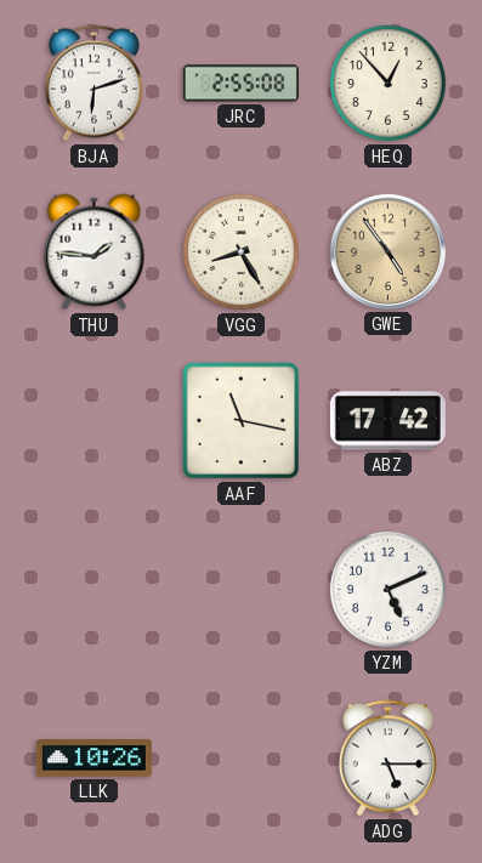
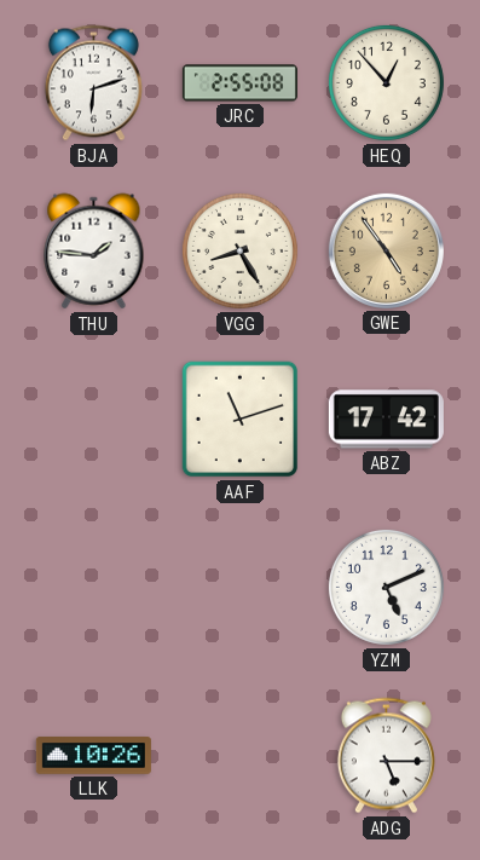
AAF: 11:17 -> 11:12 (241, 420)
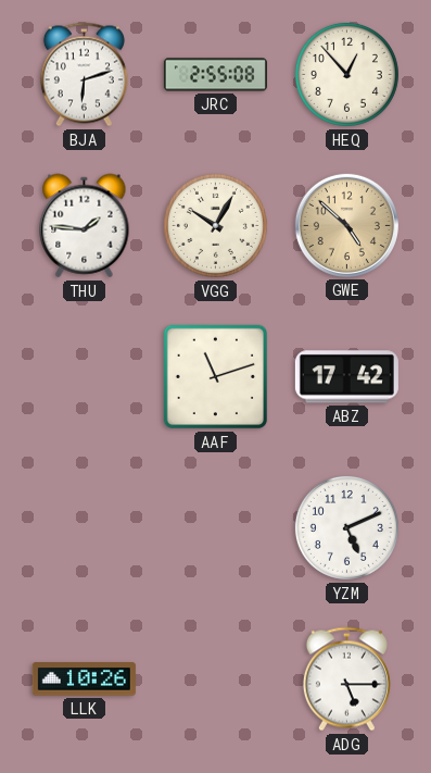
VGG: 8:25 -> 10:05 (215, 225)
GWE: 4:54 -> 4:52 (346, 225)
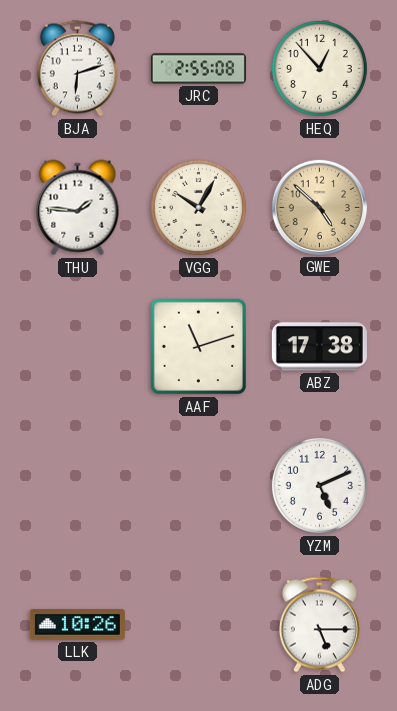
ABZ: 17:42 -> 17:38 (319, 347)
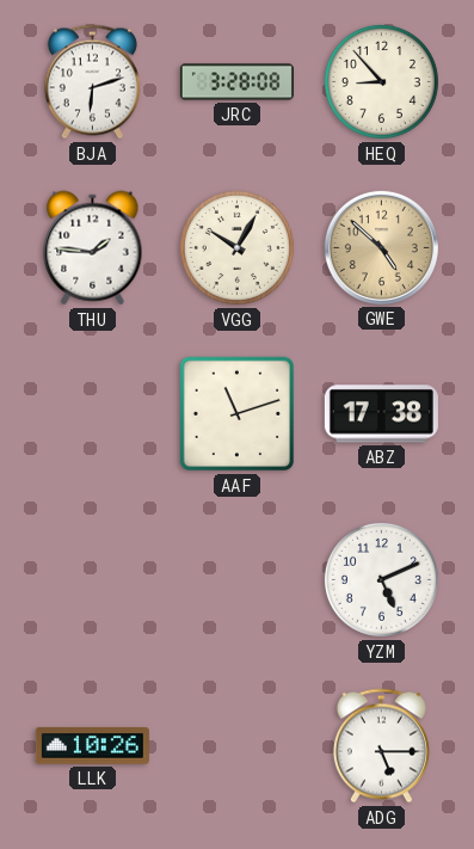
JRC: 2:55 -> 3:28 (236, 82)
HEQ: 12:53 -> 8:53 (381, 81)
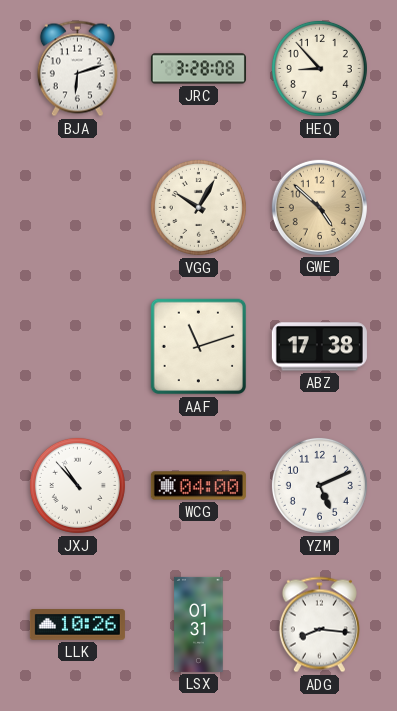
THU: 1:46 -> none (93, 248)
JXJ: none -> 10:53 (77, 485)
WCG: none -> 04:00 (198, 486)
LSX: none -> 01:31 (199, 624)
ADG: 5:15 -> 8:16 (319, 625)
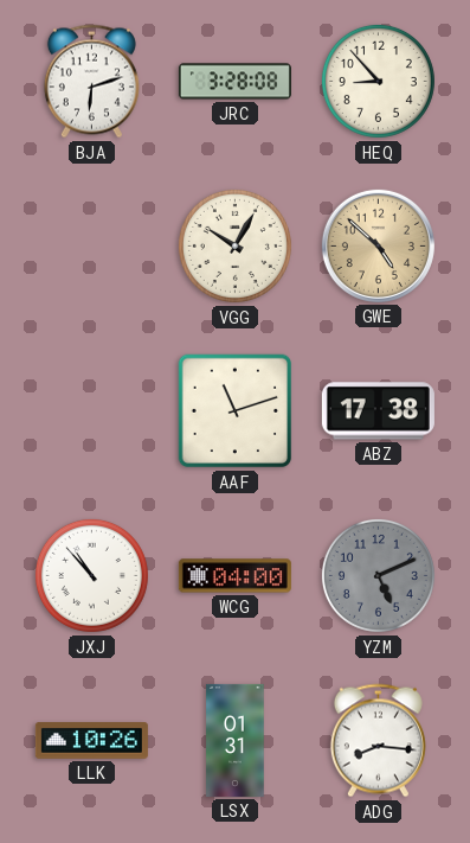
YZM dial: white -> grey (378, 575)
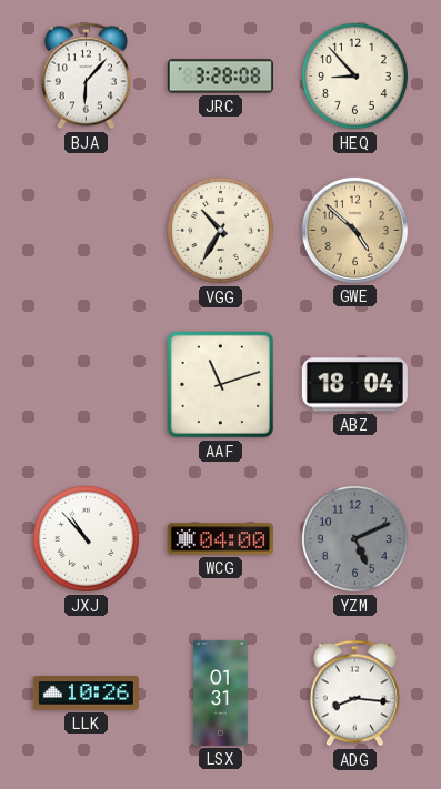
BJA: 6:12 -> 6:07 (86, 77)
VGG: 10:05 -> 10:35 (220, 230)
ABZ: 17:38 -> 18:04 (354, 385)
